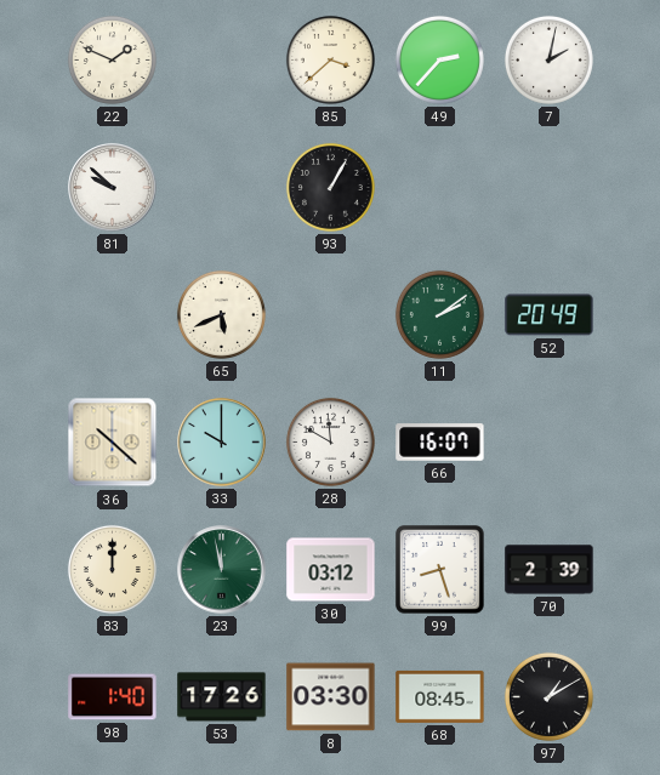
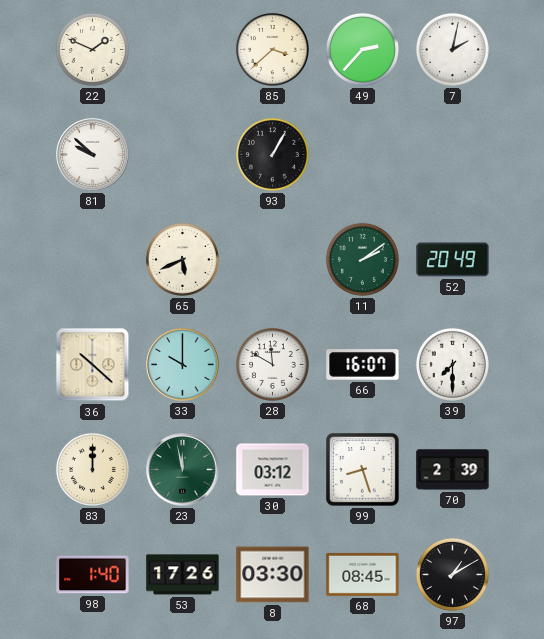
39: none -> 7:30 (452, 364)
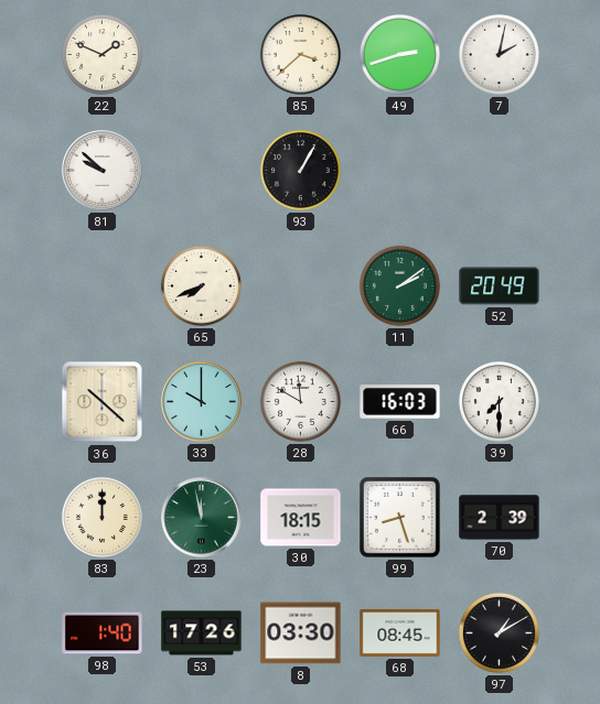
49: 2:37 -> 2:42 (399, 54)
65: 5:41 -> 7:41 (201, 285)
66: 16:07 -> 16:03 (400, 402)
30: 03:12 -> 18:15 (301, 518)
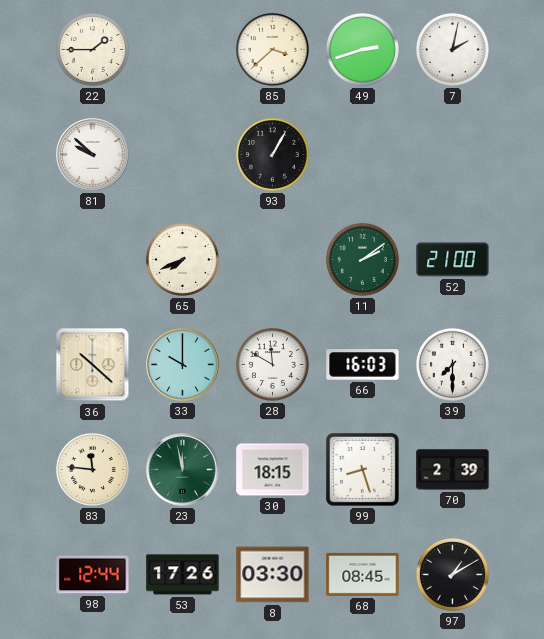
22: 1:49 -> 1:45 (92, 49)
52: 20:49 -> 21:00 (453, 260)
83: 12:00 -> 11:46 (92, 469)
98: 1:40 -> 12:44 (93, 575)
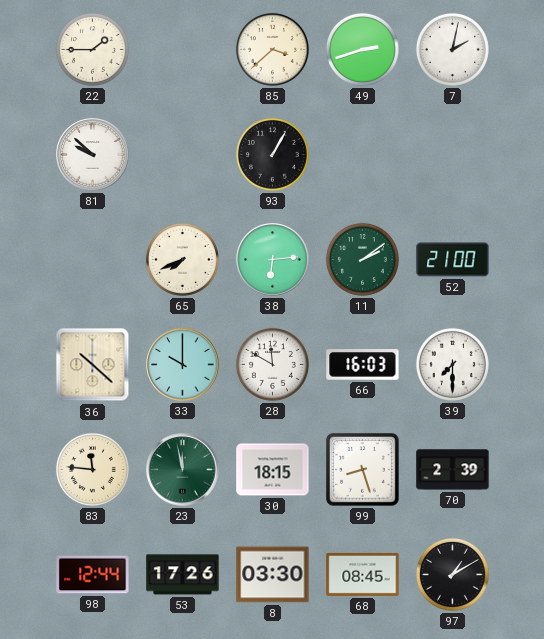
38: none -> 6:14 (273, 260)
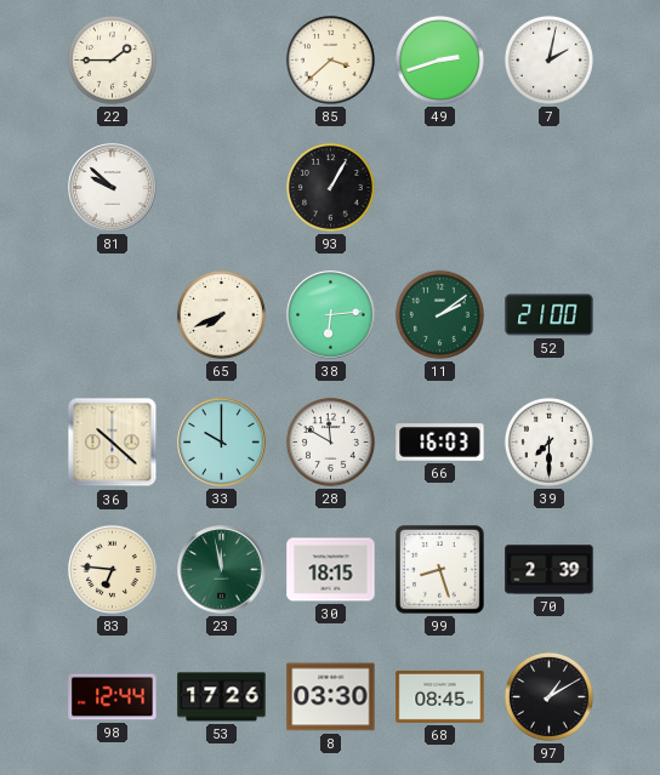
83: 11:46 -> 6:46 (112, 569)
